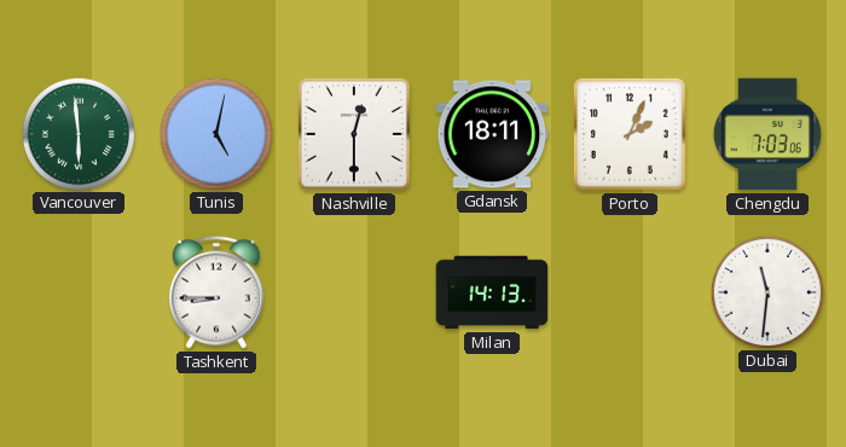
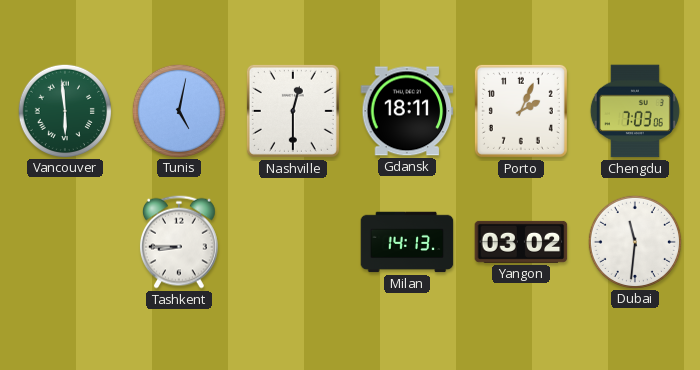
Yangon: none -> 03:02 (521, 242)
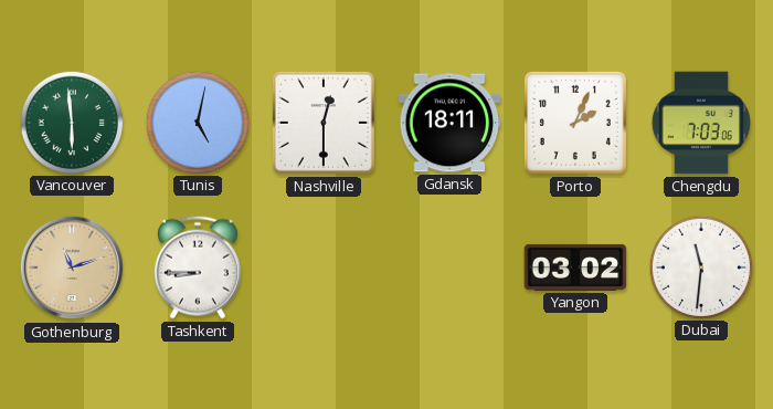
Gothenburg: none -> 11:12 (72, 268)
Milan: 14:13 -> none (407, 242)
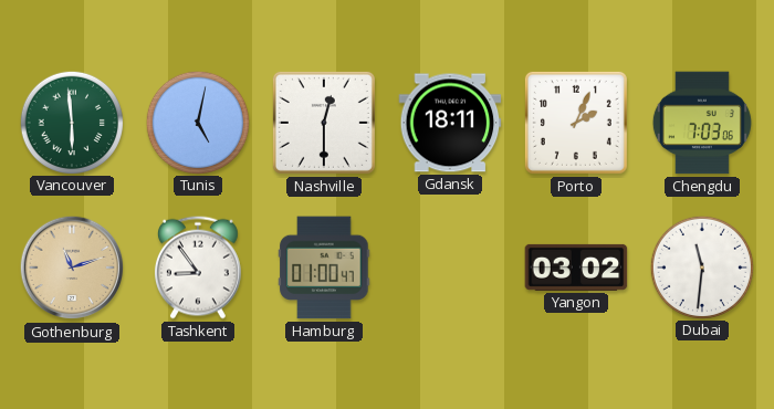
Tashkent: 8:45 -> 8:54 (198, 268)
Hamburg: none -> 01:00 (324, 268)
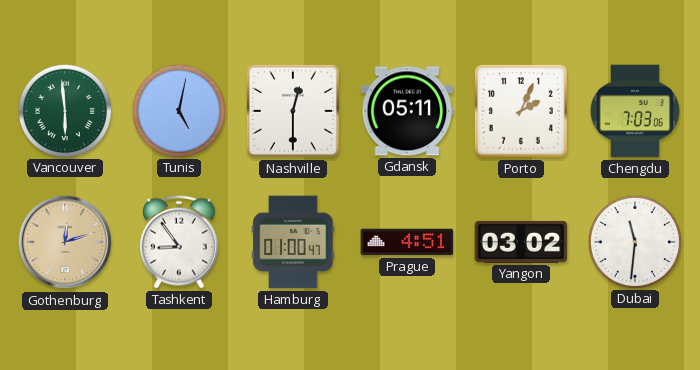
Gdansk: 18:11 -> 05:11 (407, 111)
Gothenburg: 11:12 -> 12:12 (65, 242)
Prague: none -> 4:51 (407, 242)
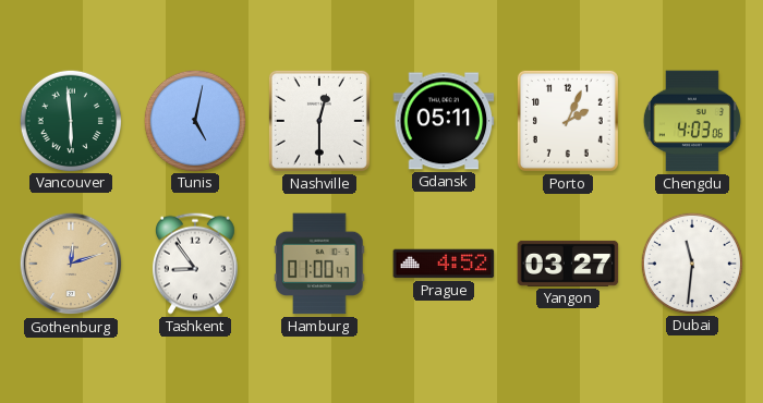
Chengdu: 7:03 -> 4:03 (692, 121)
Prague: 4:51 -> 4:52 (444, 264)
Yangon: 03:02 -> 03:27 (568, 264)
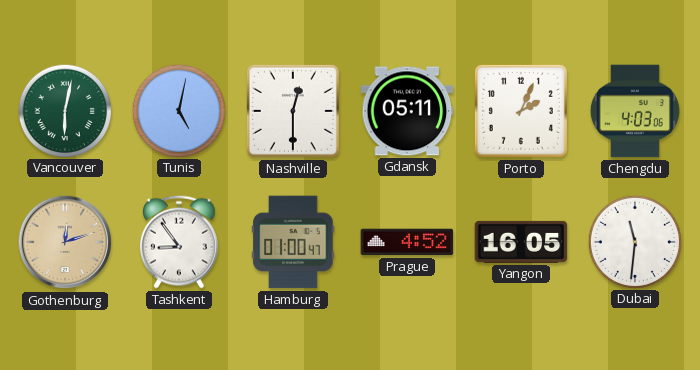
Vancouver: 5:59 -> 6:02 (64, 110)
Yangon: 03:27 -> 16:05 (521, 242)
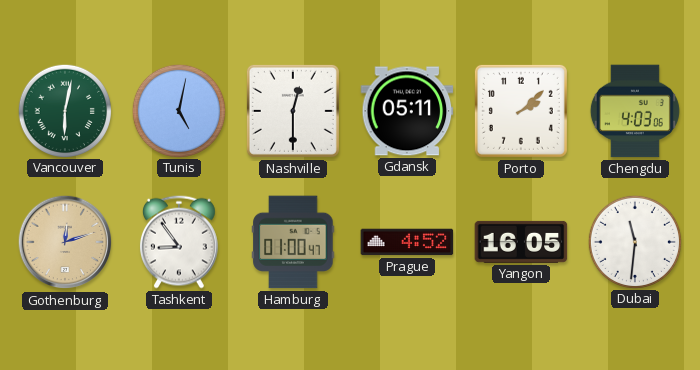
Porto: 2:04 -> 2:08 (521, 111)
